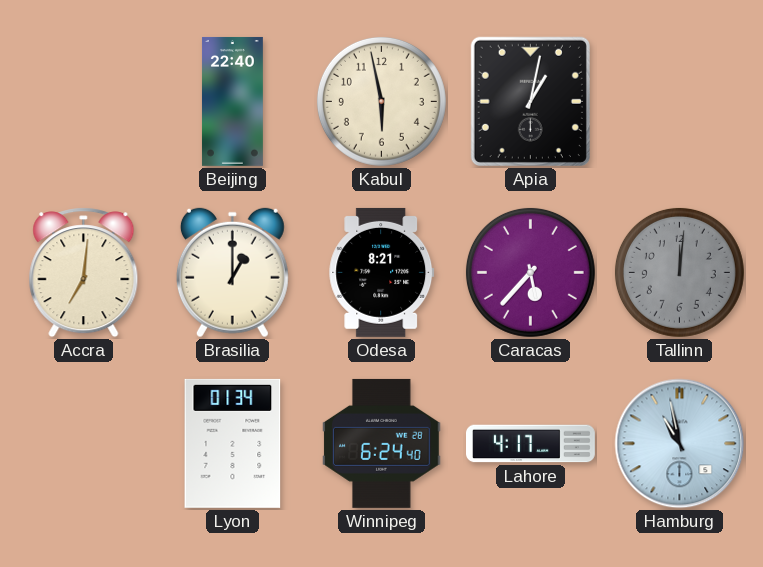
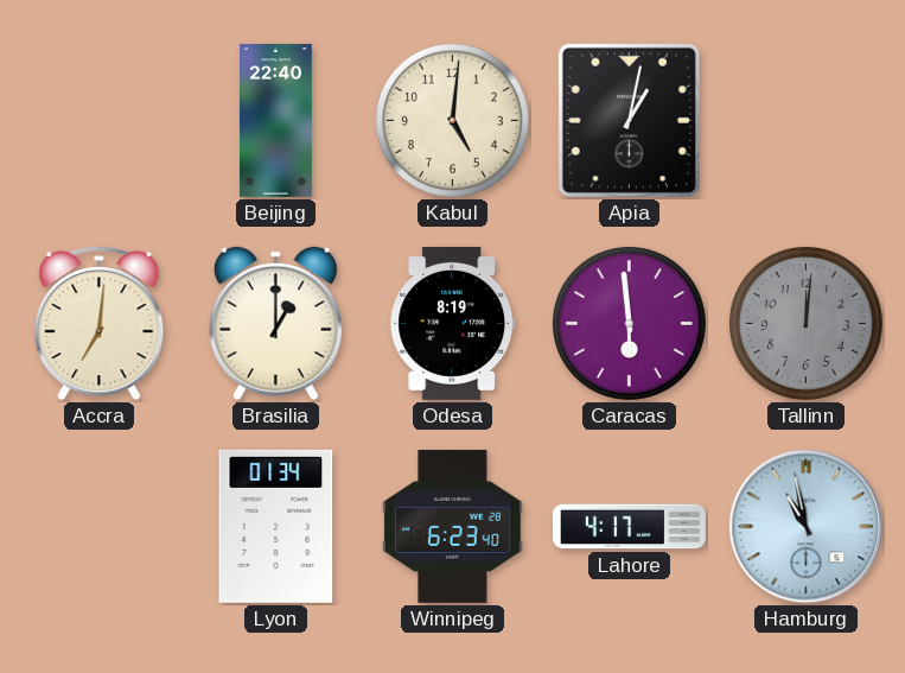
Kabul: 5:58 -> 5:01 (452, 120)
Odesa: 8:21 -> 8:19 (453, 323)
Caracas: 5:37 -> 5:59 (629, 323)
Winnipeg: 6:24 -> 6:23 (453, 526)
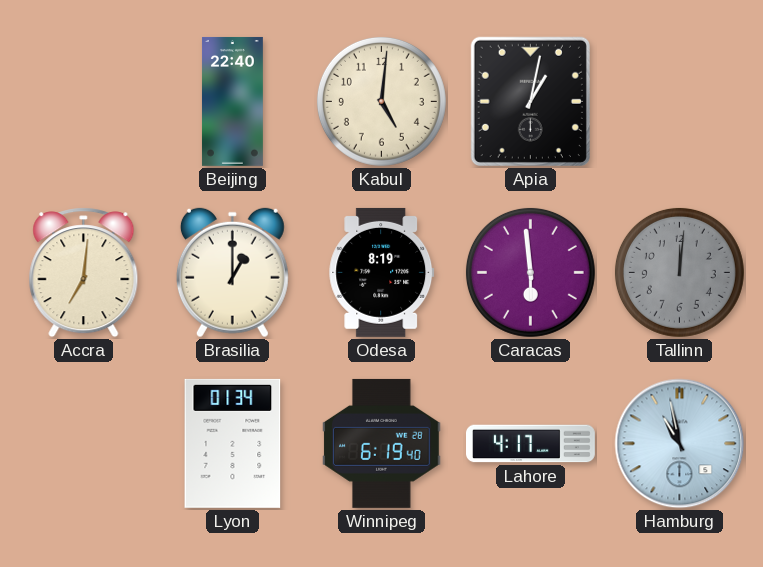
Winnipeg: 6:23 -> 6:19 (382, 443)
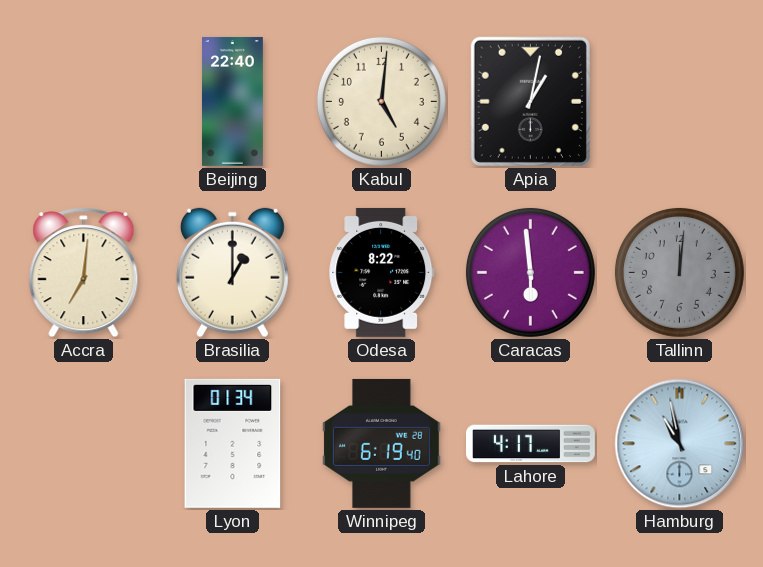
Odesa: 8:19 -> 8:22 (382, 272)
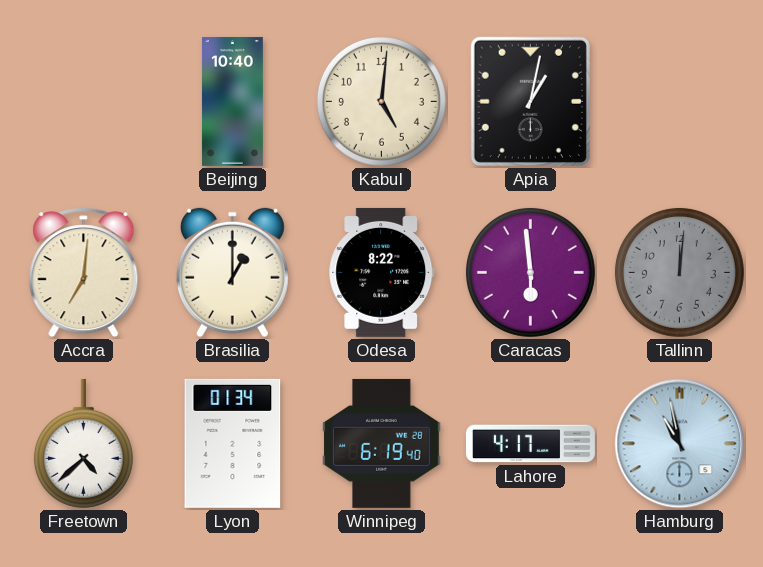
Beijing: 22:40 -> 10:40 (232, 101)
Freetown: none -> 4:38 (83, 443)
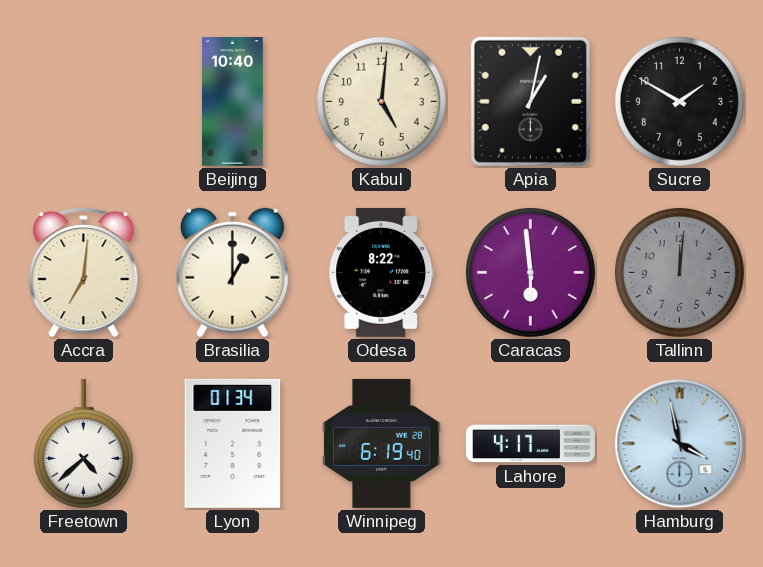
Sucre: none -> 1:50 (679, 101)
Hamburg: 10:58 -> 3:58 (680, 444)
